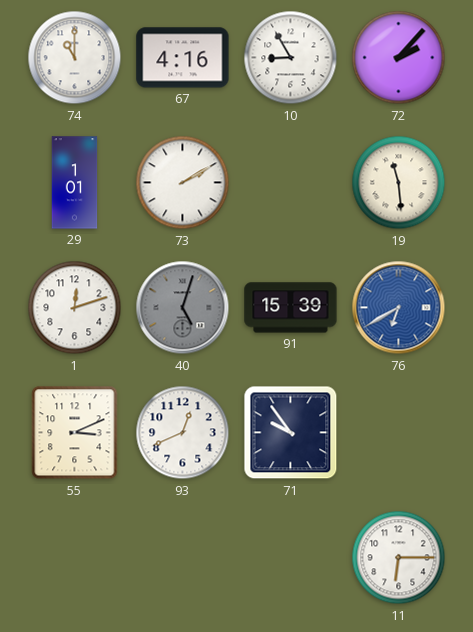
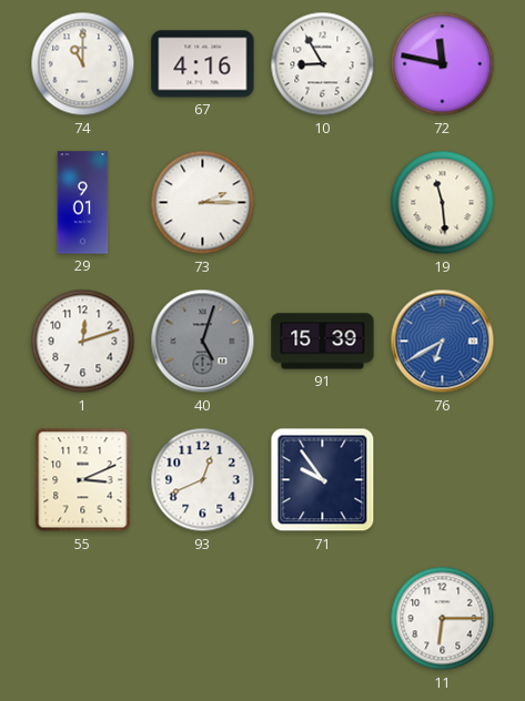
72: 2:07 -> 11:47 (443, 64)
29: 1:01 -> 9:01 (83, 203)
73: 2:10 -> 2:15 (203, 203)
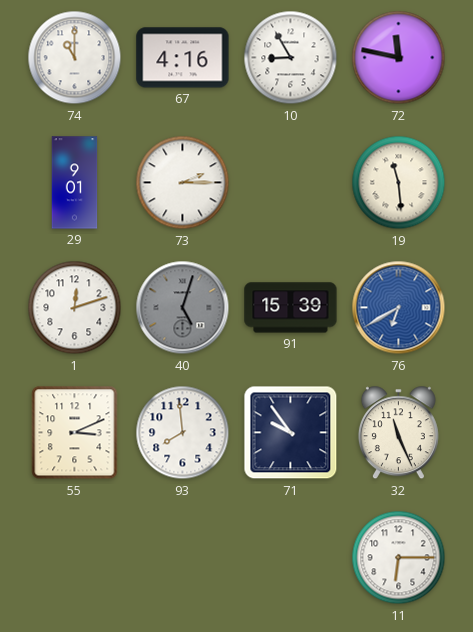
93: 12:41 -> 7:59 (183, 433)
32: none -> 11:26 (398, 433)
